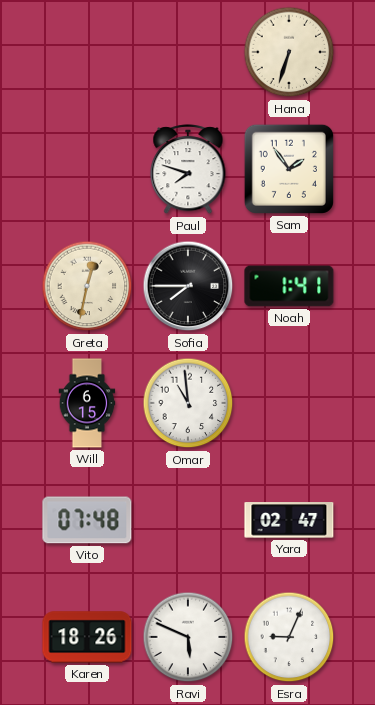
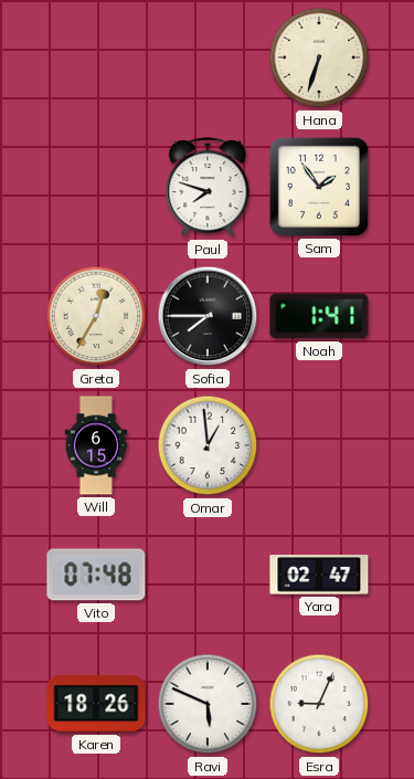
Greta: 12:32 -> 12:35 (96, 316)
Omar: 10:59 -> 12:59 (208, 445)
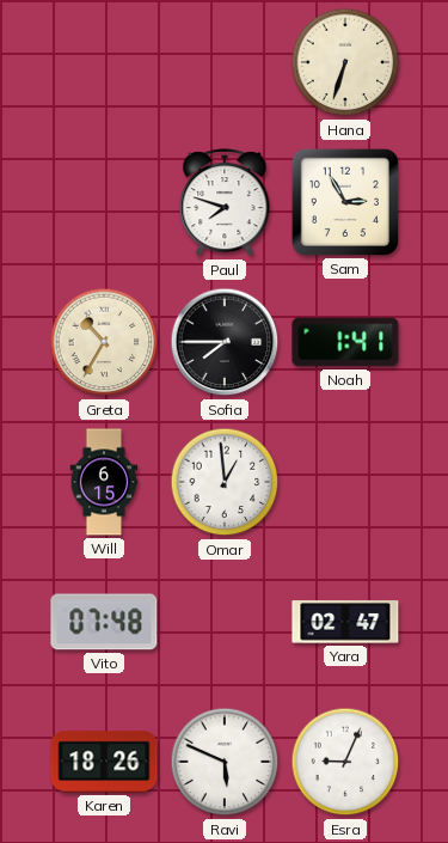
Sam: 1:54 -> 2:55 (345, 202)
Greta: 12:35 -> 10:35 (104, 342)
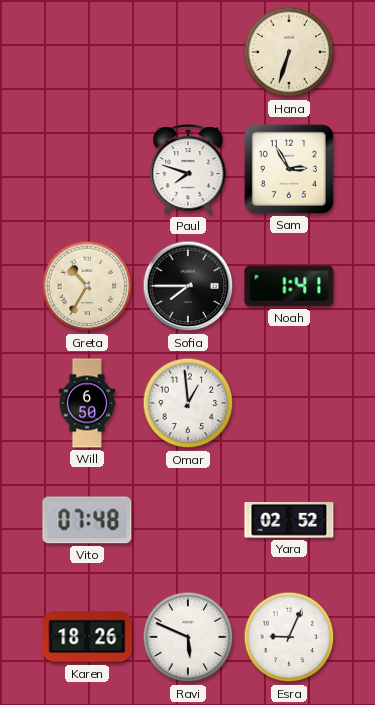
Will: 6:15 -> 6:50 (87, 403)
Yara: 02:47 -> 02:52 (289, 520)
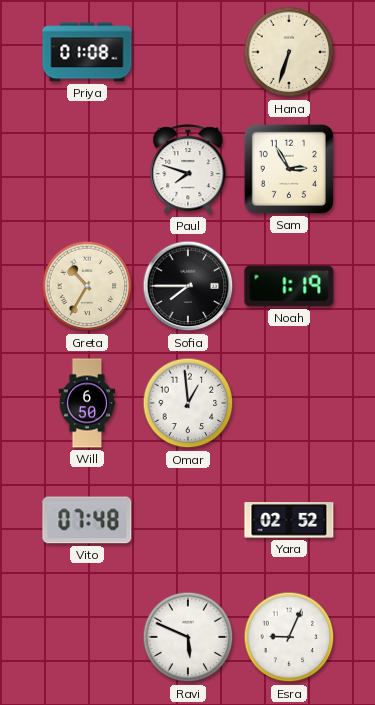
Priya: none -> 01:08 (87, 52)
Noah: 1:41 -> 1:19 (289, 286)
Karen: 18:26 -> none (87, 637)
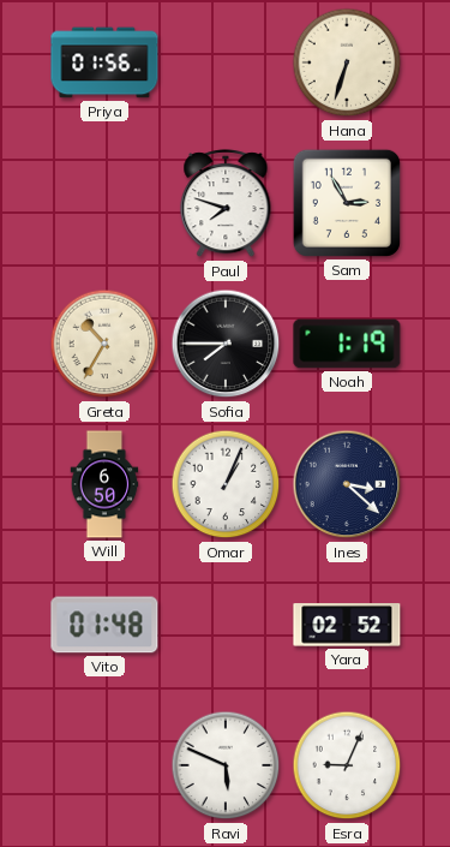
Priya: 01:08 -> 01:56 (104, 62)
Omar: 12:59 -> 1:04 (226, 484)
Ines: none -> 3:22 (347, 484)
Vito: 07:48 -> 01:48 (104, 625)
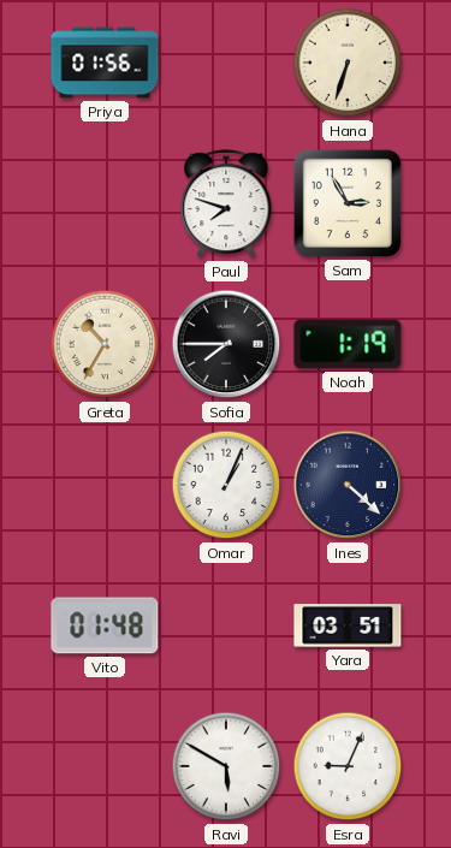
Will: 6:50 -> none (104, 484)
Ines: 3:22 -> 4:22 (348, 485)
Yara: 02:52 -> 03:51 (348, 625)
Ravi: 5:49 -> 5:50 (226, 766)
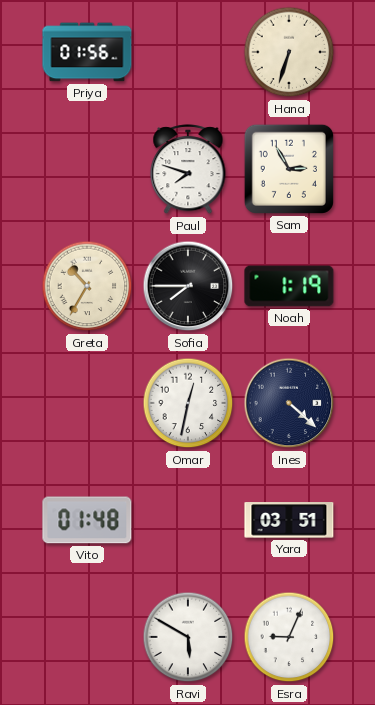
Omar: 1:04 -> 12:32 (188, 403)
